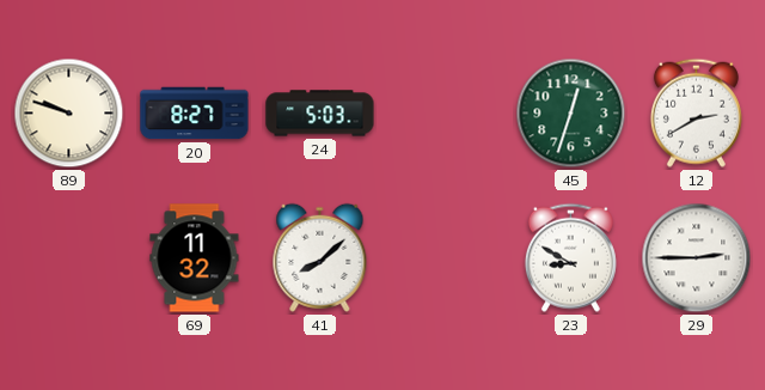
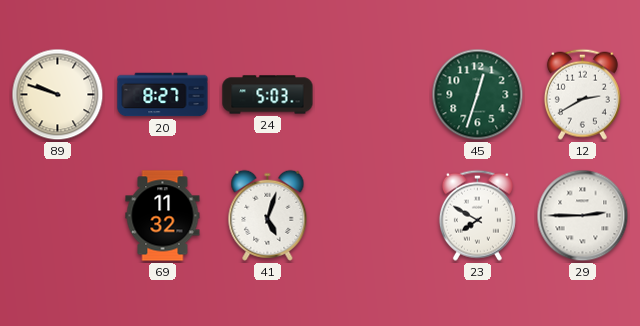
41: 8:08 -> 5:03 (268, 215)
23: 8:50 -> 7:50 (477, 215)
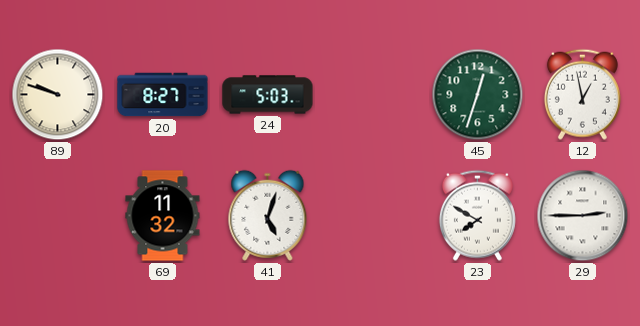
12: 2:40 -> 12:58 (582, 94)
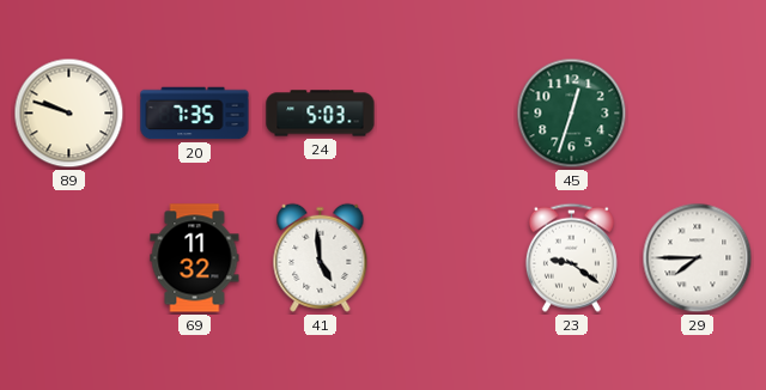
20: 8:27 -> 7:35 (195, 114)
12: 12:58 -> none (582, 94)
41: 5:03 -> 4:59 (321, 257)
23: 7:50 -> 9:21 (571, 257)
29: 2:45 -> 7:45 (698, 258)
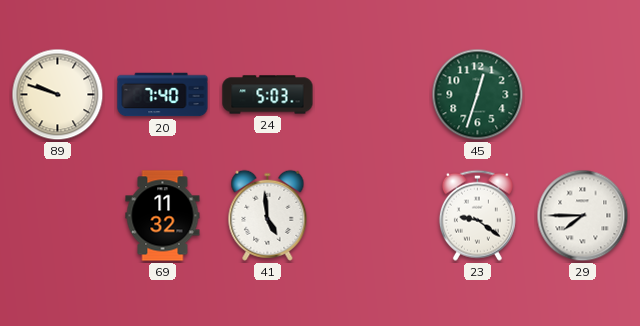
20: 7:35 -> 7:40 (163, 95)
